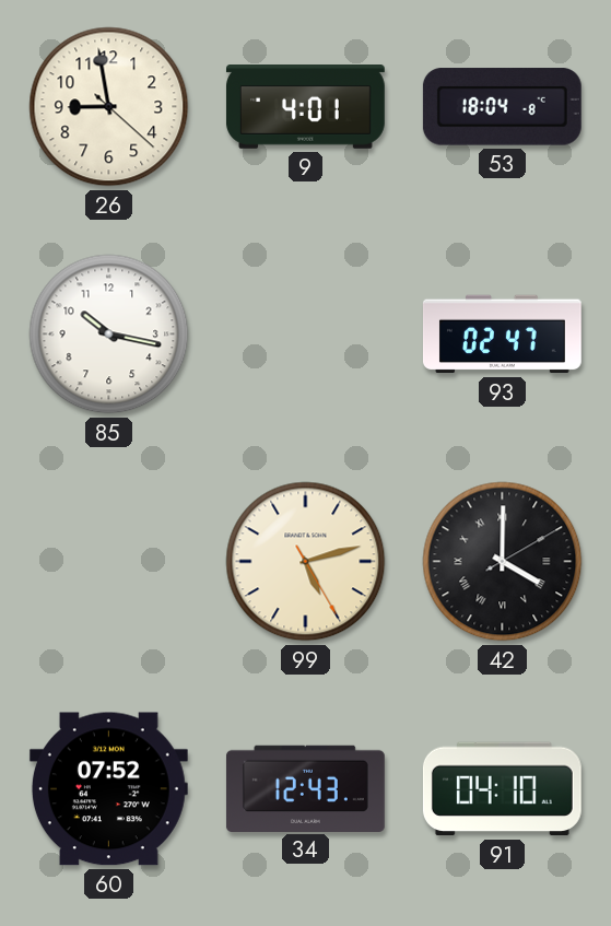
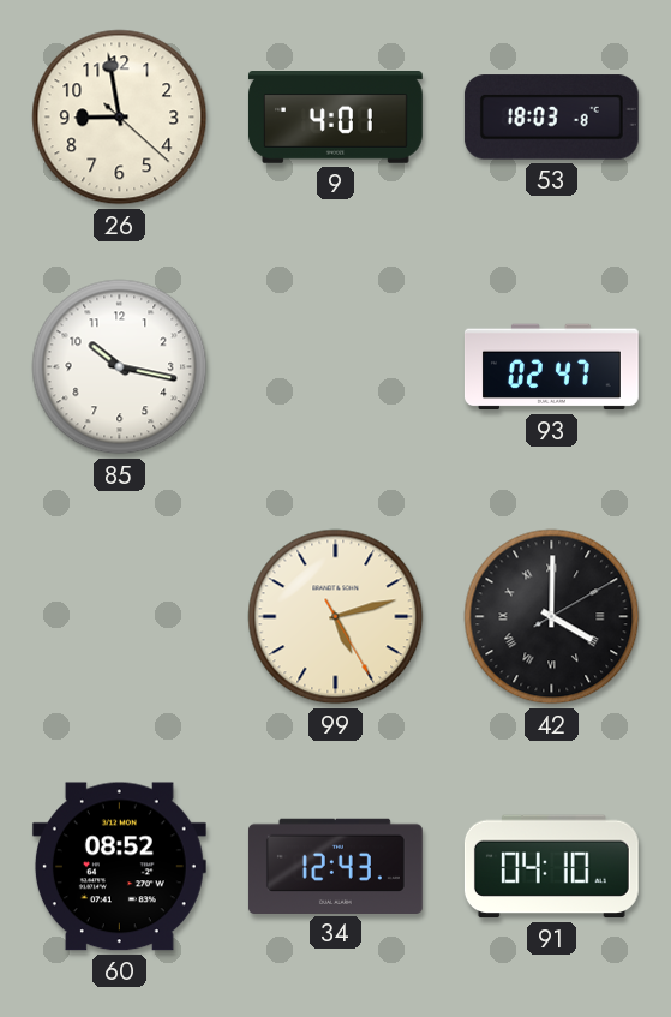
53: 18:04 -> 18:03 (551, 118)
60: 07:52 -> 08:52 (119, 867)
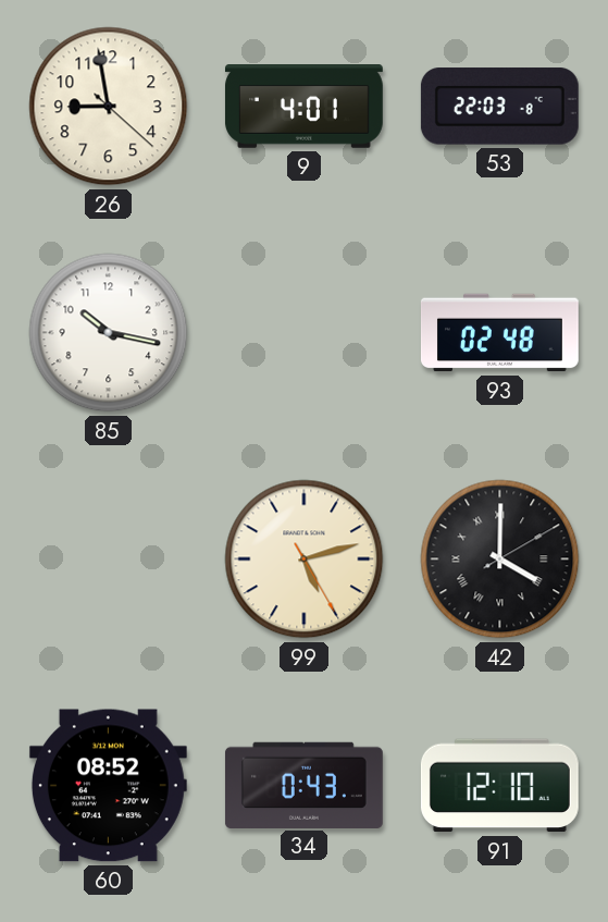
53: 18:03 -> 22:03 (499, 107)
93: 02:47 -> 02:48 (499, 333)
34: 12:43 -> 0:43 (303, 785)
91: 04:10 -> 12:10 (499, 786)
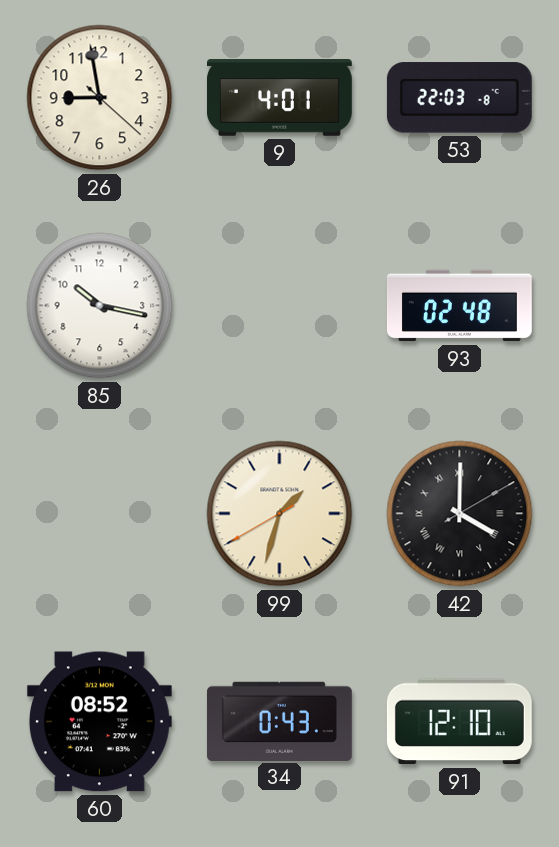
99: 5:12 -> 1:32 (280, 514)
